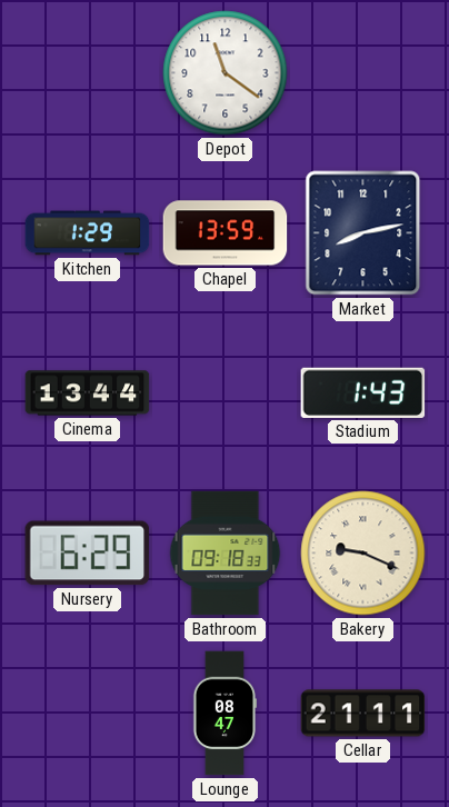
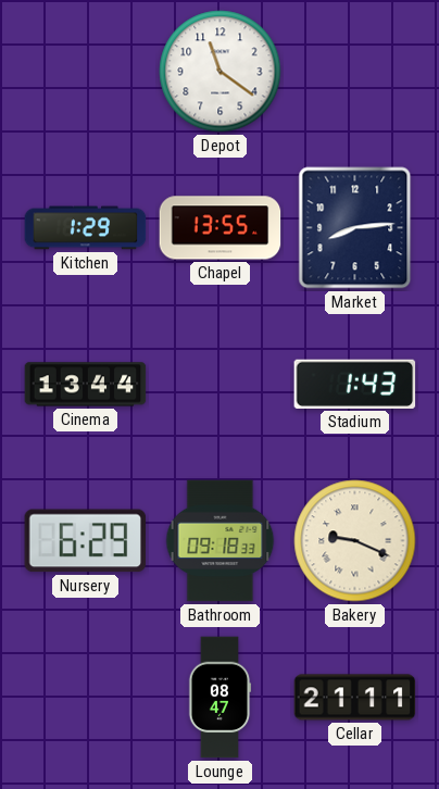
Chapel: 13:59 -> 13:55 (221, 228)
Market: 8:13 -> 8:14 (355, 228)
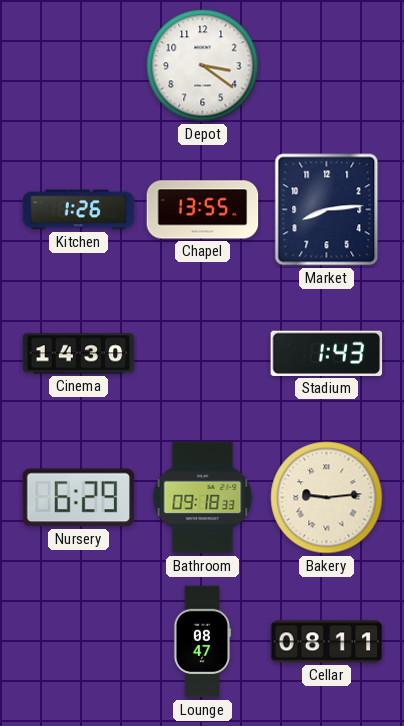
Depot: 11:21 -> 3:21 (203, 66)
Kitchen: 1:29 -> 1:26 (79, 210)
Cinema: 13:44 -> 14:30 (79, 354)
Bakery: 9:19 -> 9:14 (327, 498)
Cellar: 21:11 -> 08:11 (327, 642)
